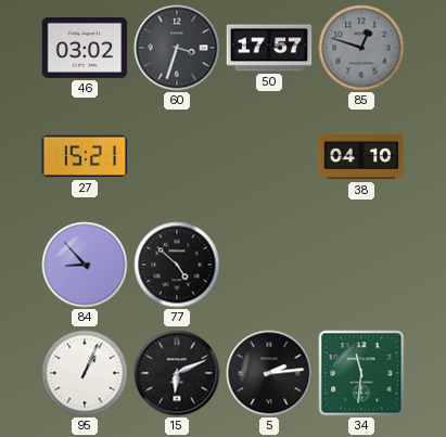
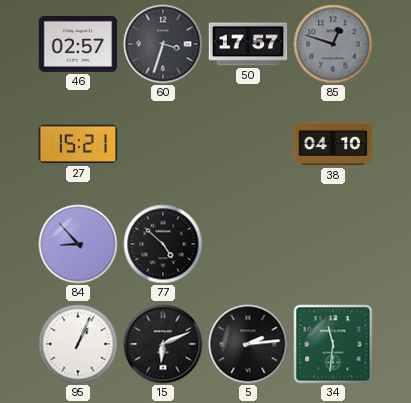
46: 03:02 -> 02:57 (78, 44)
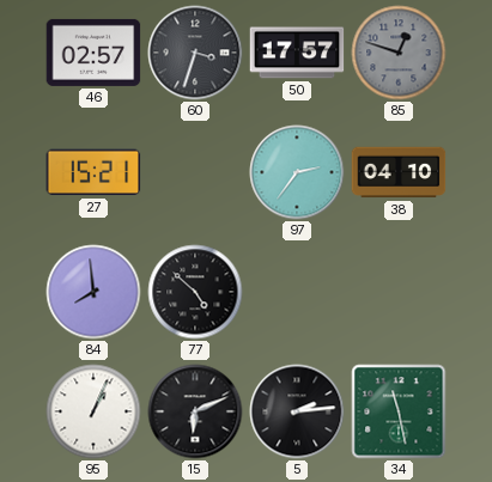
97: none -> 2:36 (297, 172)
84: 8:53 -> 7:59 (93, 292)
34: 11:31 -> 11:28 (399, 411)
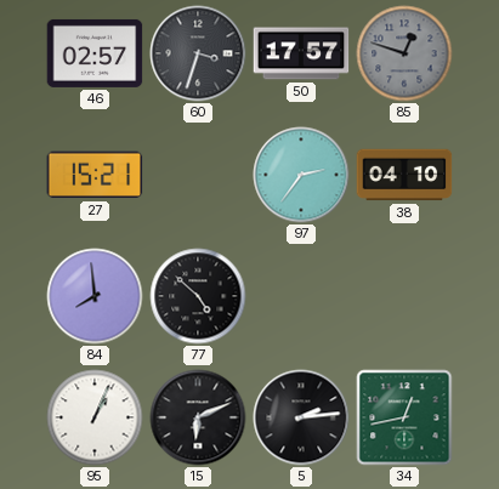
34: 11:28 -> 12:43 (404, 417)
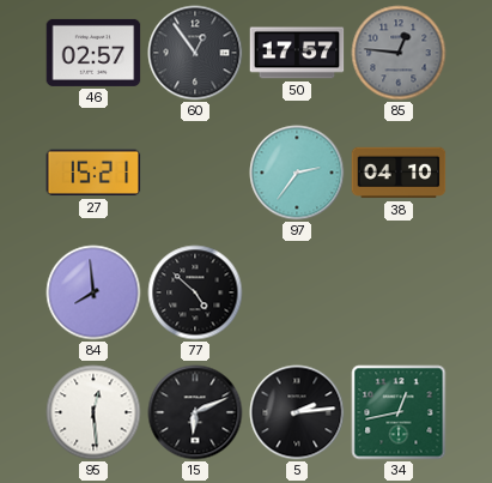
60: 3:33 -> 12:54 (195, 53)
85: 12:48 -> 12:46 (399, 53)
95: 1:04 -> 12:29 (93, 412)
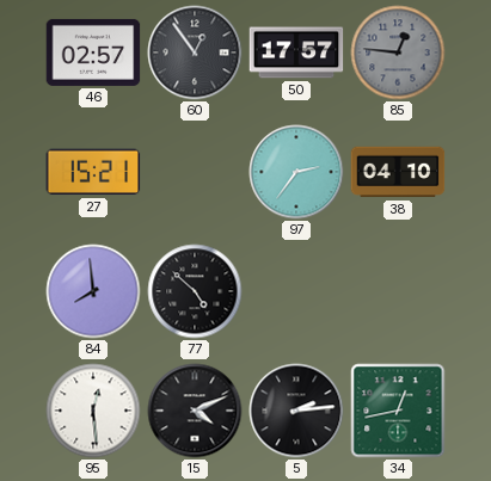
15: 6:11 -> 4:11 (195, 411)
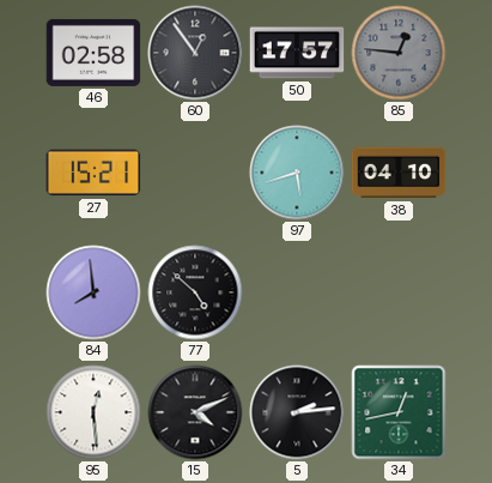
46: 02:57 -> 02:58 (93, 53)
97: 2:36 -> 5:42 (297, 173)
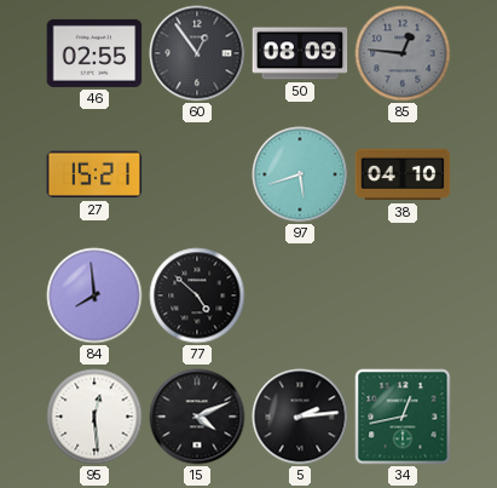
46: 02:58 -> 02:55 (94, 53)
50: 17:57 -> 08:09 (300, 53)
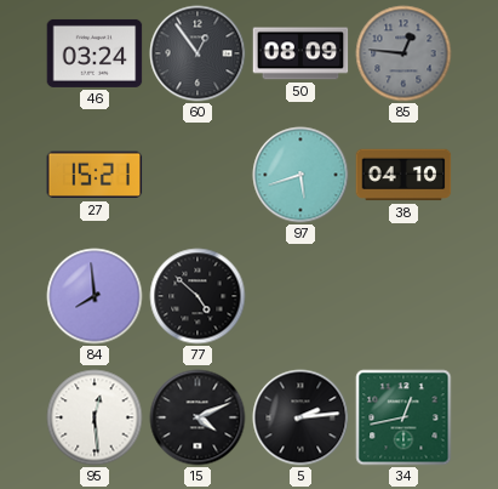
46: 02:55 -> 03:24 (95, 53)
